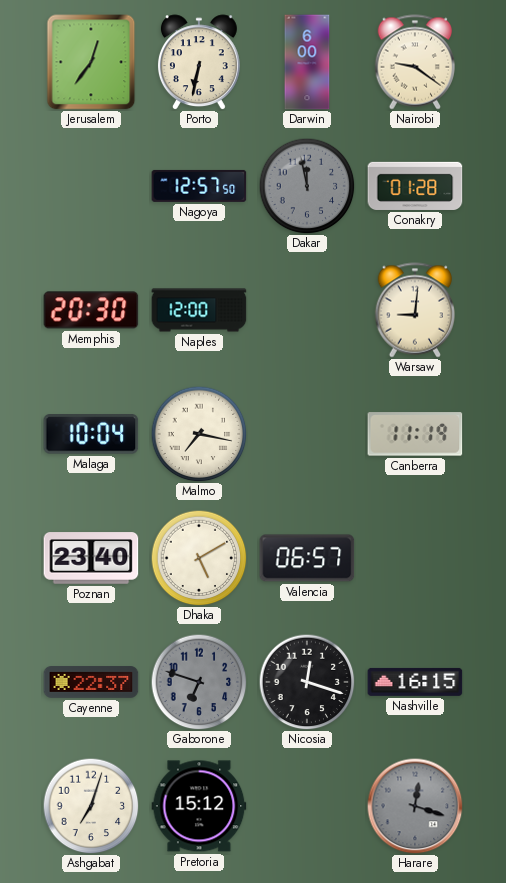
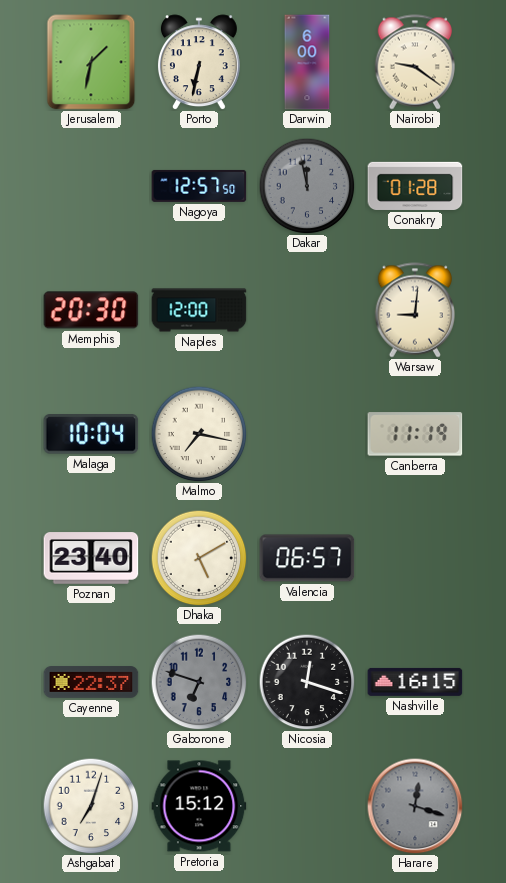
Jerusalem: 12:36 -> 1:32 (91, 62)
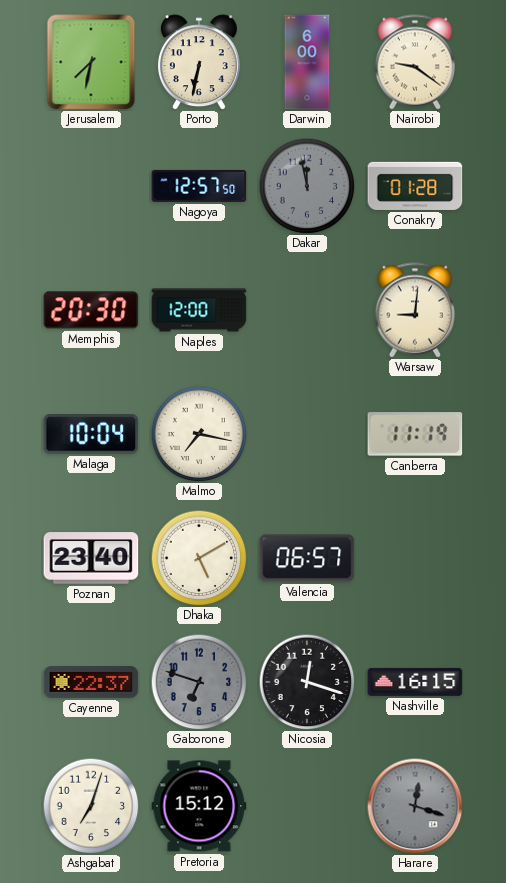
Jerusalem: 1:32 -> 7:32 (91, 62)
